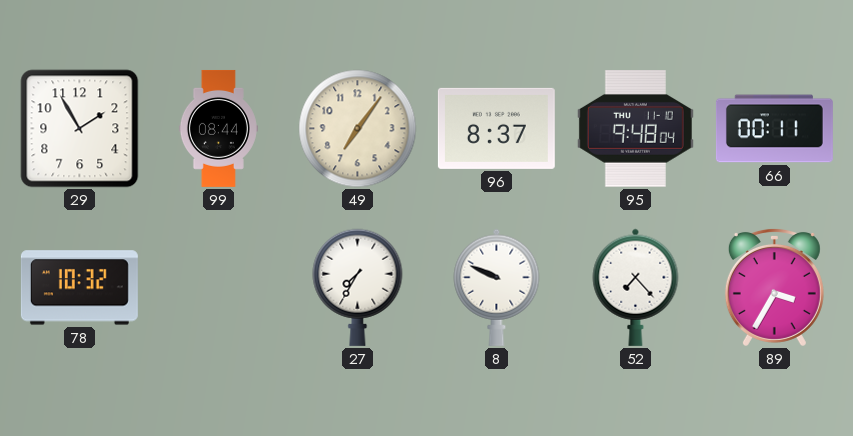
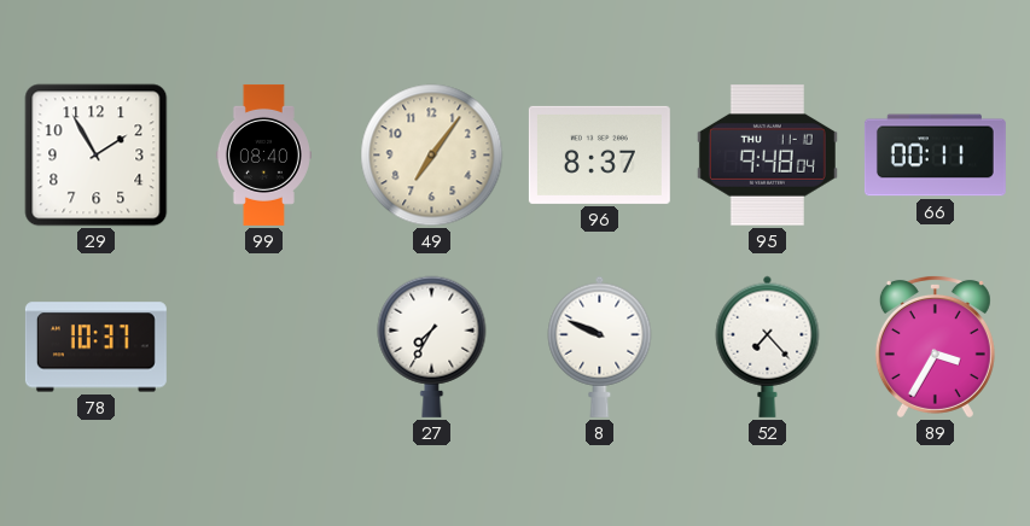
99: 08:44 -> 08:40 (263, 154)
78: 10:32 -> 10:37 (95, 347)
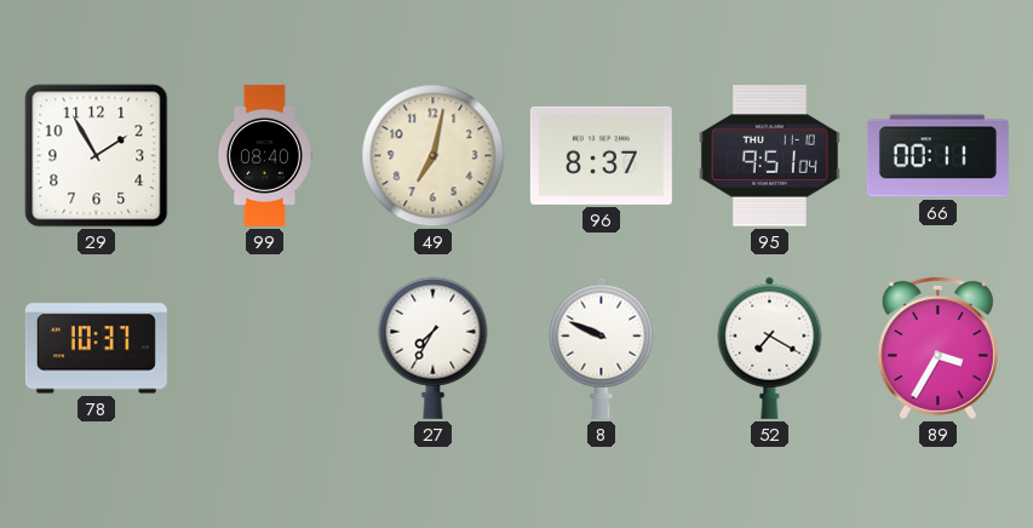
49: 7:06 -> 7:02 (434, 156)
95: 9:48 -> 9:51 (769, 156)
52: 7:23 -> 7:20 (770, 348)
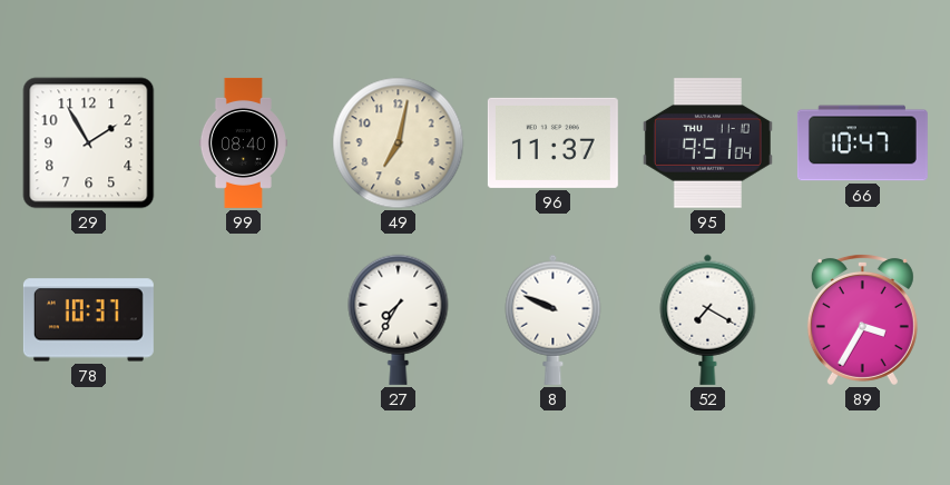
96: 8:37 -> 11:37 (552, 142)
66: 00:11 -> 10:47 (862, 143)
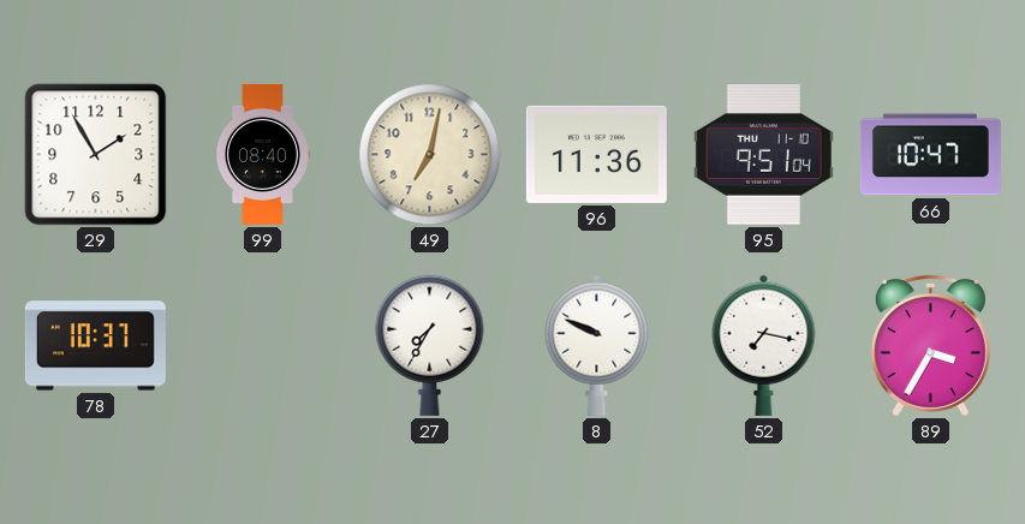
96: 11:37 -> 11:36 (596, 154)
52: 7:20 -> 7:17 (764, 345)
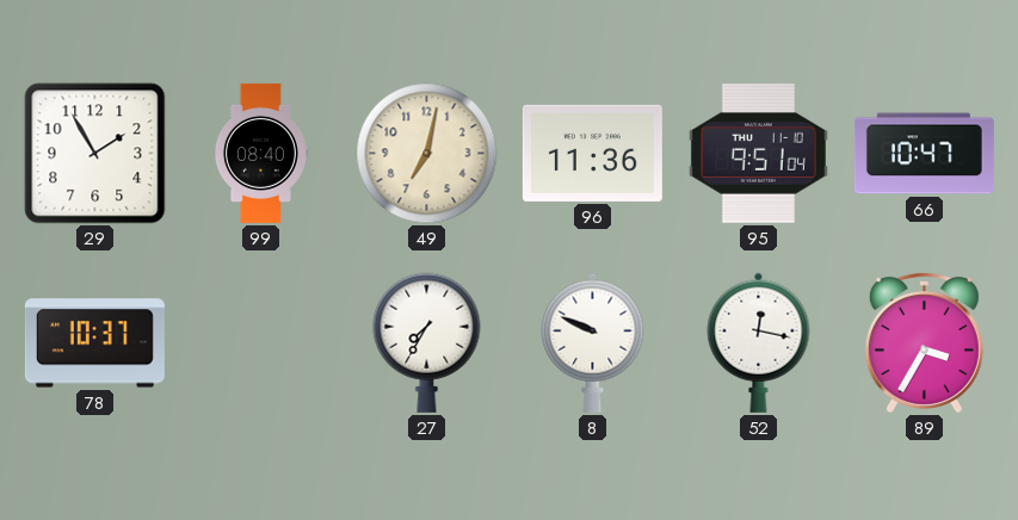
52: 7:17 -> 12:17 (759, 342)
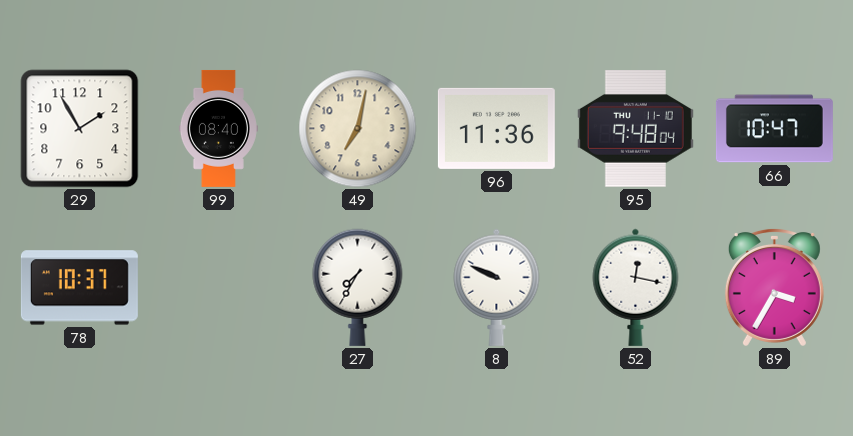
95: 9:51 -> 9:48 (635, 129)
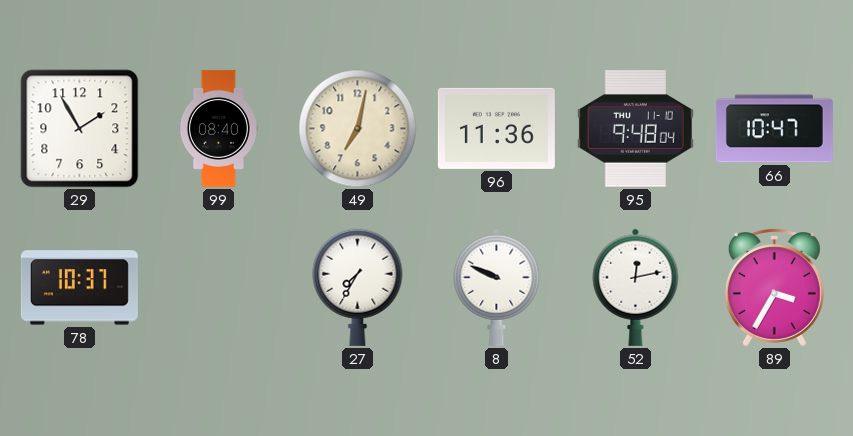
52: 12:17 -> 12:13 (636, 287)
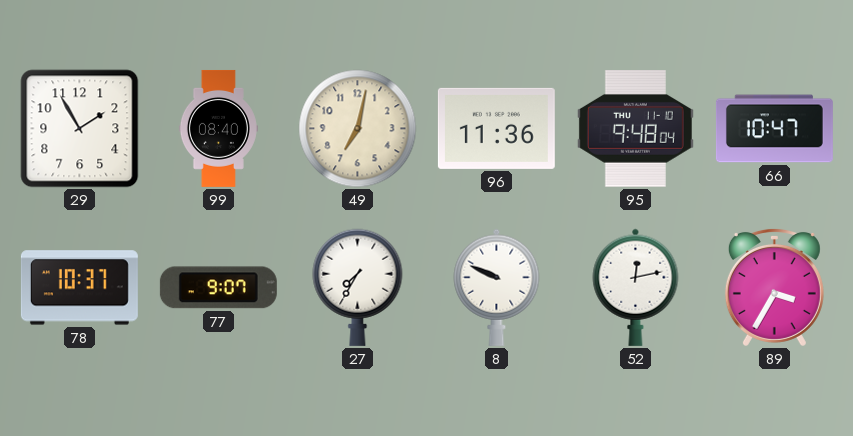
77: none -> 9:07 (218, 288)
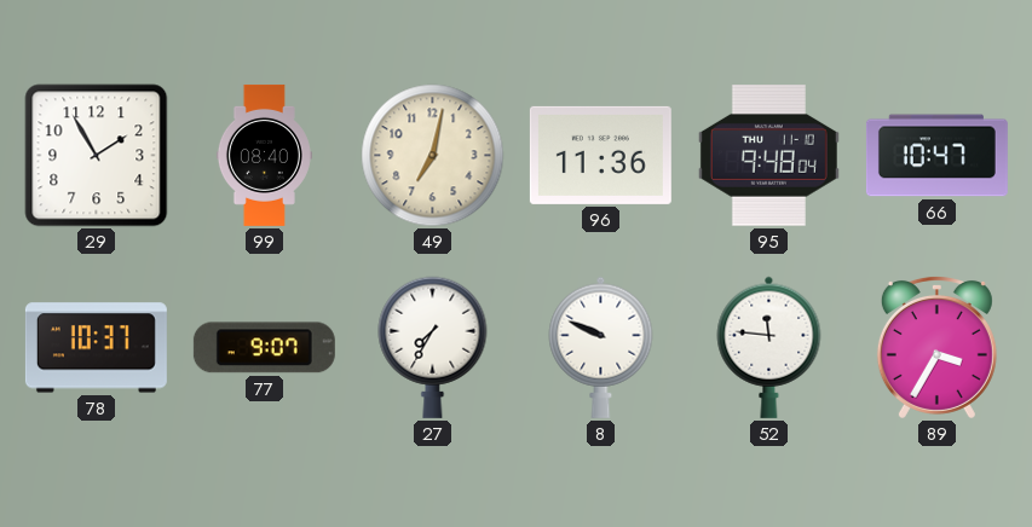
52: 12:13 -> 11:46 (769, 347)
